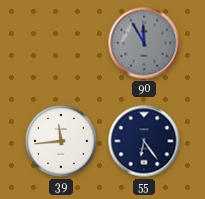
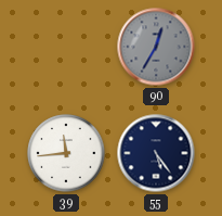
90: 11:55 -> 12:35 (156, 47)
55: 6:24 -> 5:24 (156, 153)
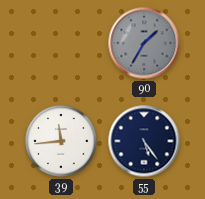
90: 12:35 -> 1:35 (144, 43)
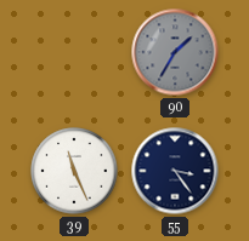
39: 11:44 -> 11:26 (74, 171)
55: 5:24 -> 3:24 (175, 171)
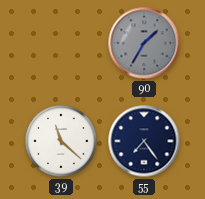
39: 11:26 -> 11:22 (61, 141)
55: 3:24 -> 7:24 (144, 141)
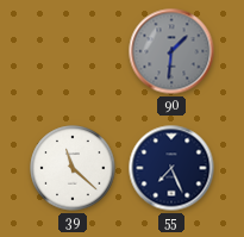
90: 1:35 -> 1:31 (171, 51)
55: 7:24 -> 7:26 (171, 168)
